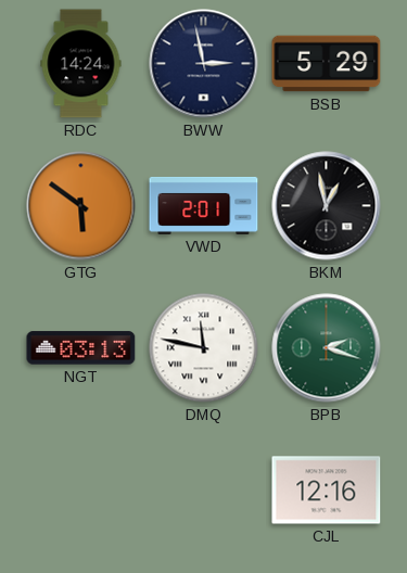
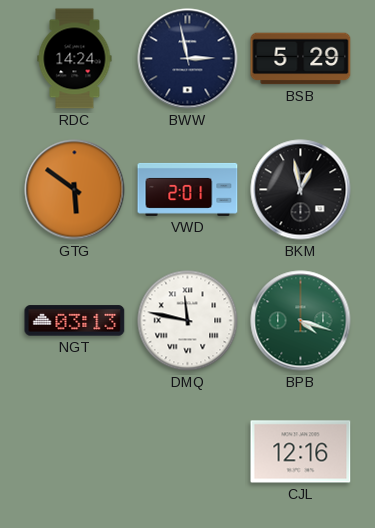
BPB: 2:18 -> 4:18 (301, 321)
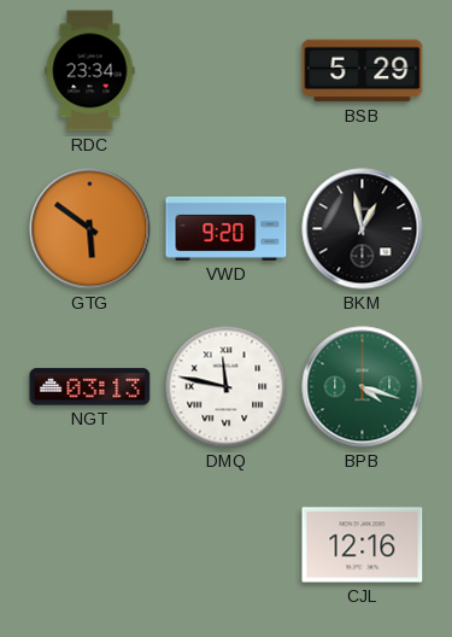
RDC: 14:24 -> 23:34 (90, 71)
BWW: 2:58 -> none (188, 59)
VWD: 2:01 -> 9:20 (227, 228)
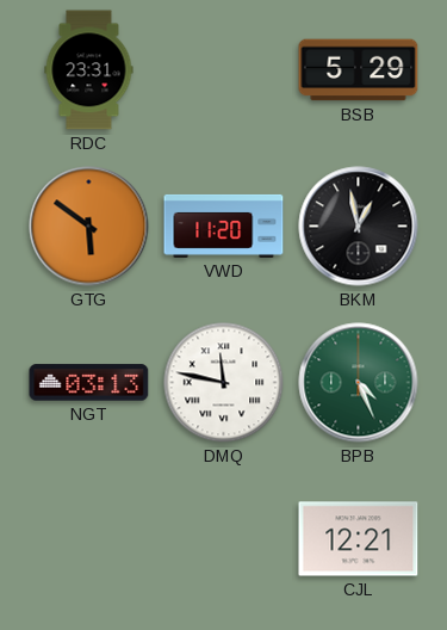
RDC: 23:34 -> 23:31 (89, 70)
VWD: 9:20 -> 11:20 (224, 226)
BPB: 4:18 -> 4:26 (359, 383)
CJL: 12:16 -> 12:21 (359, 539)
